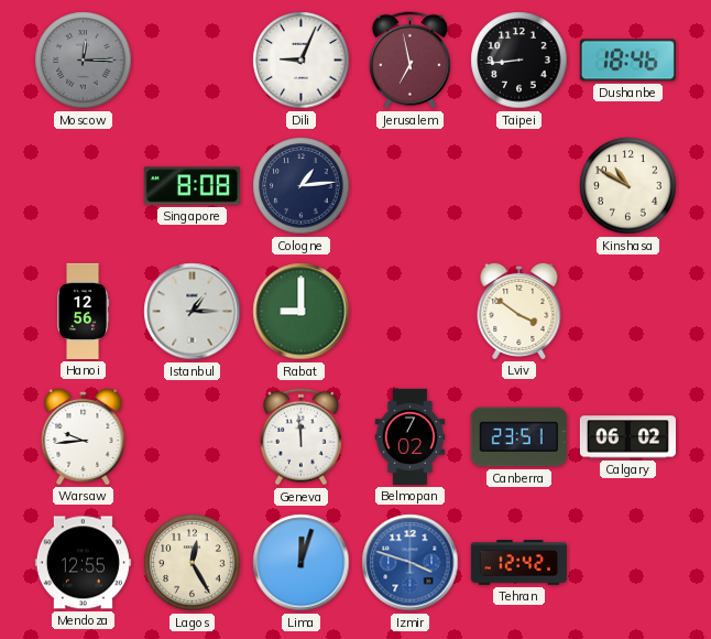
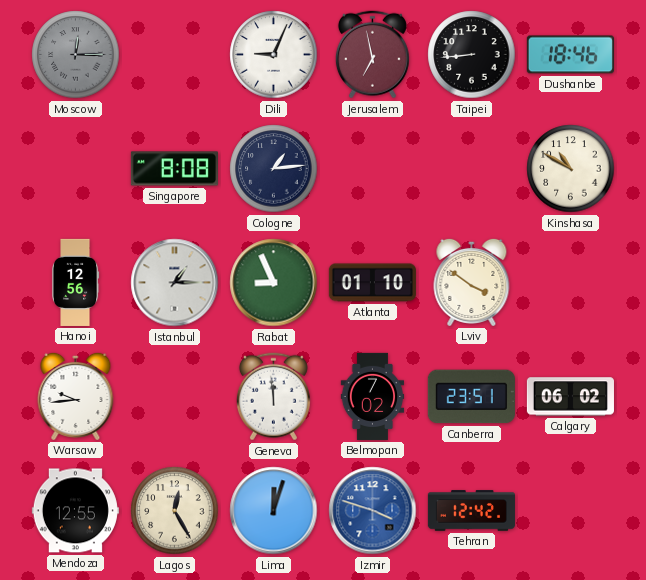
Rabat: 9:00 -> 8:56 (274, 283)
Atlanta: none -> 01:10 (372, 283)
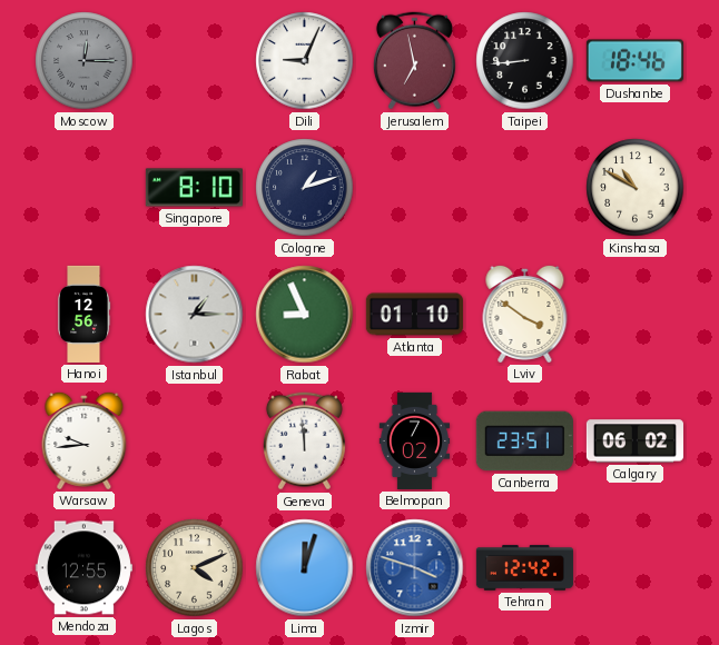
Singapore: 8:08 -> 8:10 (194, 188)
Cologne: 1:14 -> 1:12 (305, 188)
Lagos: 12:25 -> 4:11 (195, 568)
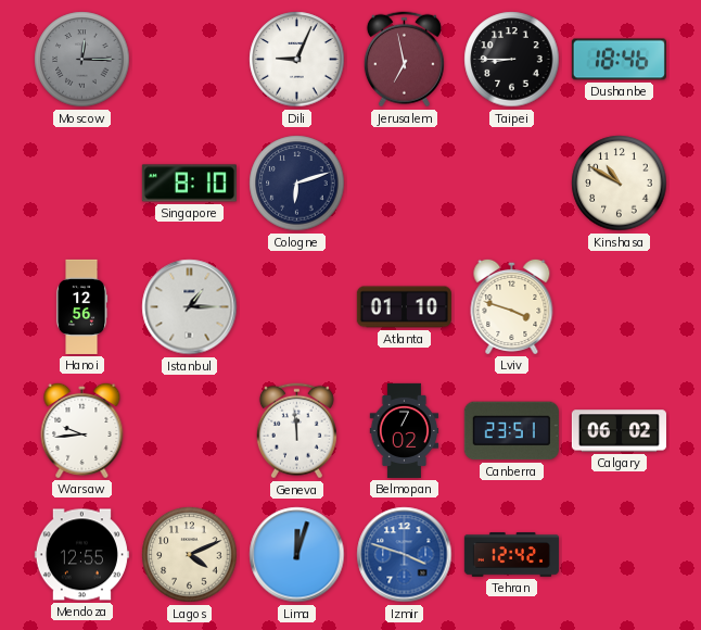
Taipei: 8:44 -> 8:45 (512, 60)
Cologne: 1:12 -> 6:12 (297, 184)
Rabat: 8:56 -> none (305, 315)
Lviv: 3:51 -> 3:48 (512, 306)
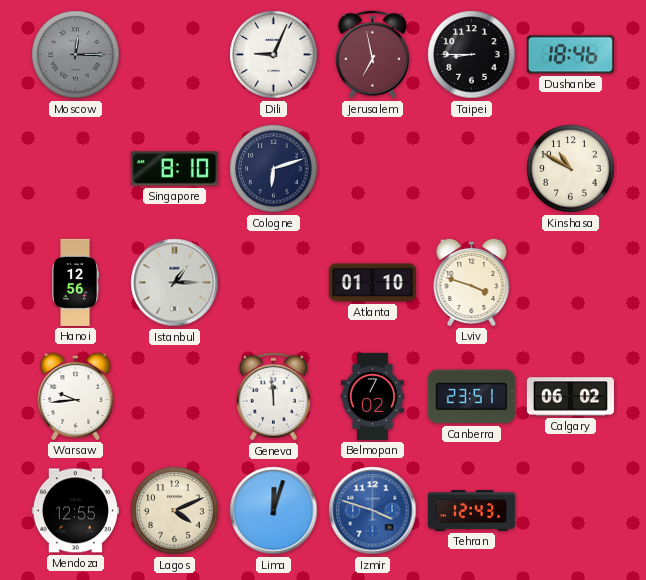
Tehran: 12:42 -> 12:43 (471, 511)
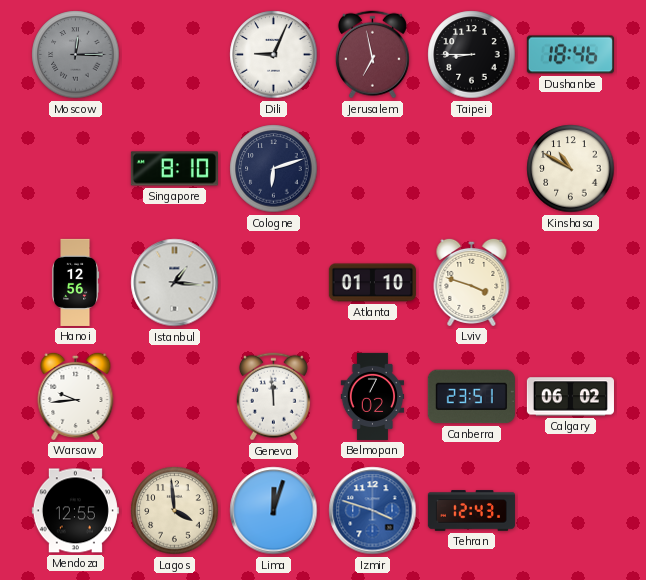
Istanbul: 1:15 -> 1:16 (175, 283)
Lagos: 4:11 -> 3:59 (175, 511)
